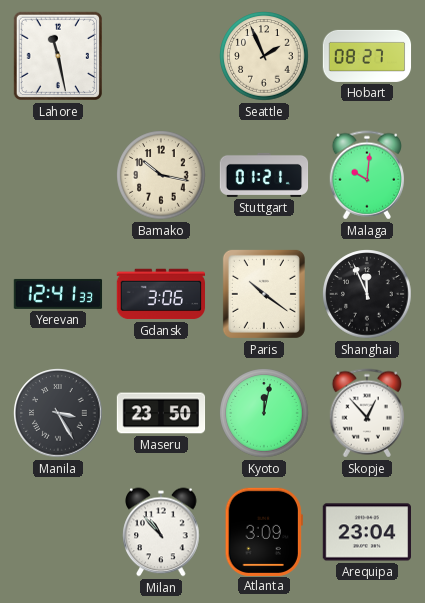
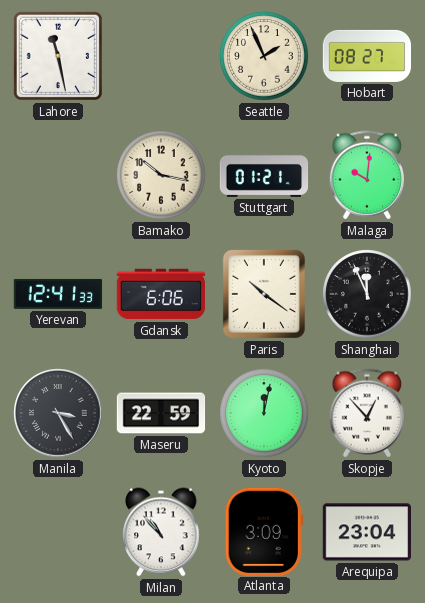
Gdansk: 3:06 -> 6:06 (160, 294)
Maseru: 23:50 -> 22:59 (161, 413)
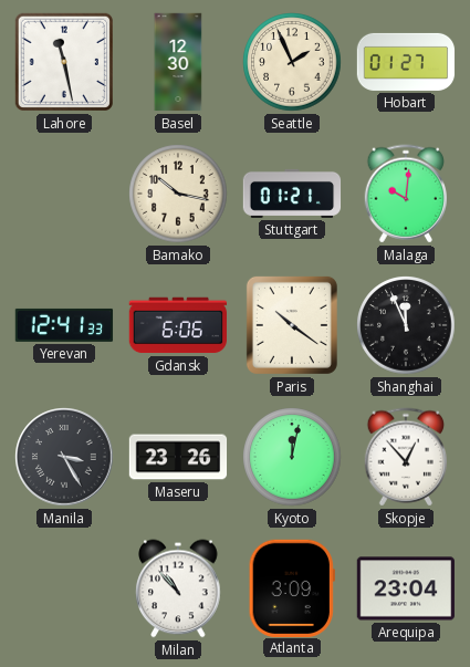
Basel: none -> 12:30 (178, 62)
Hobart: 08:27 -> 01:27 (406, 62)
Maseru: 22:59 -> 23:26 (178, 457)
